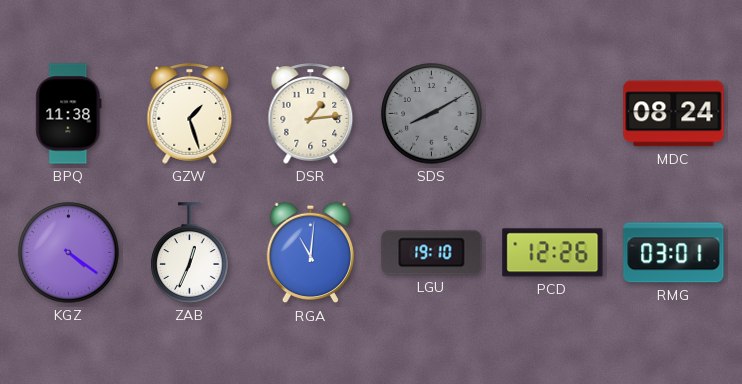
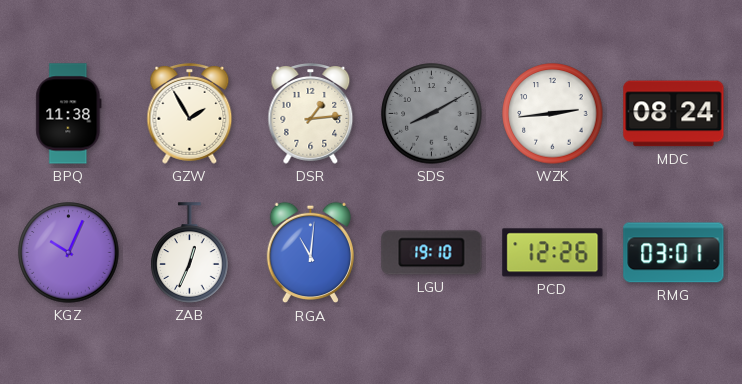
GZW: 1:27 -> 1:55 (190, 114)
WZK: none -> 2:44 (553, 114)
KGZ: 4:21 -> 10:04 (69, 253)
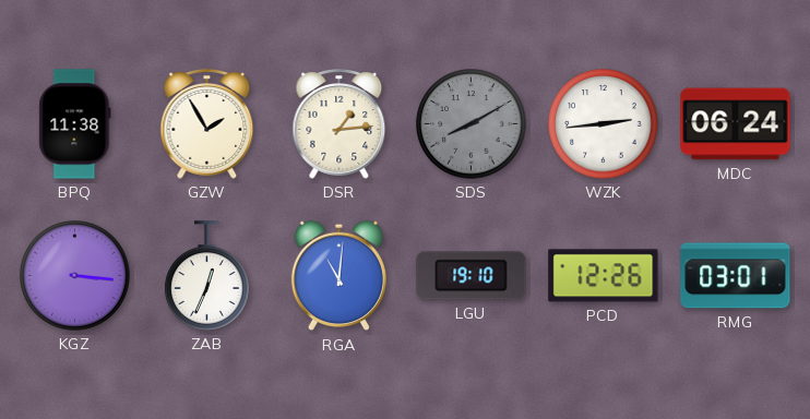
MDC: 08:24 -> 06:24 (736, 124)
KGZ: 10:04 -> 3:16 (75, 276)
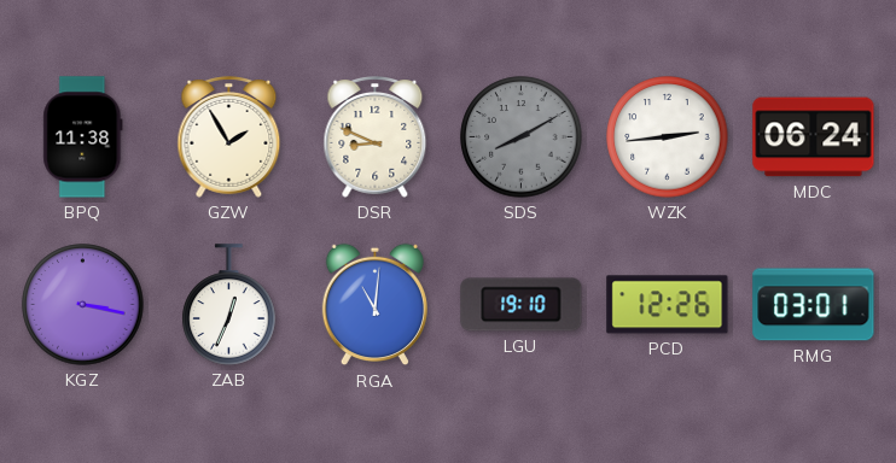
DSR: 1:14 -> 8:49 (376, 137)
KGZ: 3:16 -> 3:17 (83, 305)
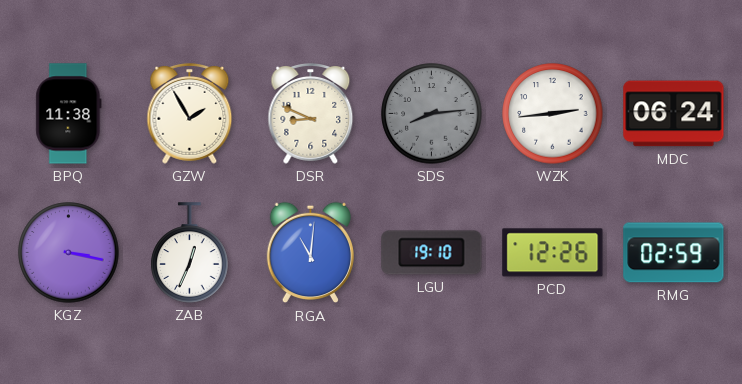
SDS: 8:10 -> 8:14 (432, 114)
RMG: 03:01 -> 02:59 (674, 253)
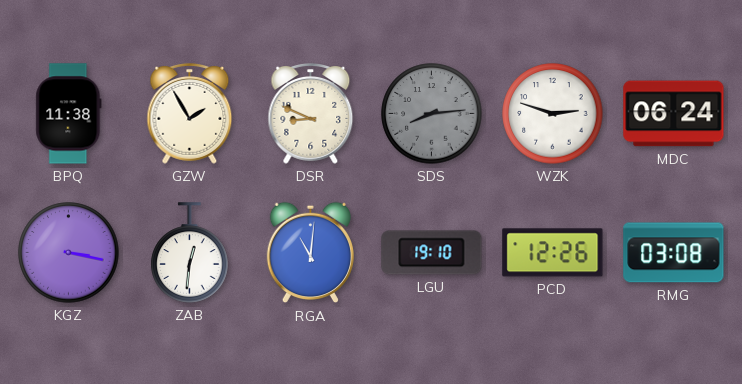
WZK: 2:44 -> 2:48 (553, 114)
ZAB: 12:34 -> 12:31 (190, 253)
RMG: 02:59 -> 03:08 (674, 253)
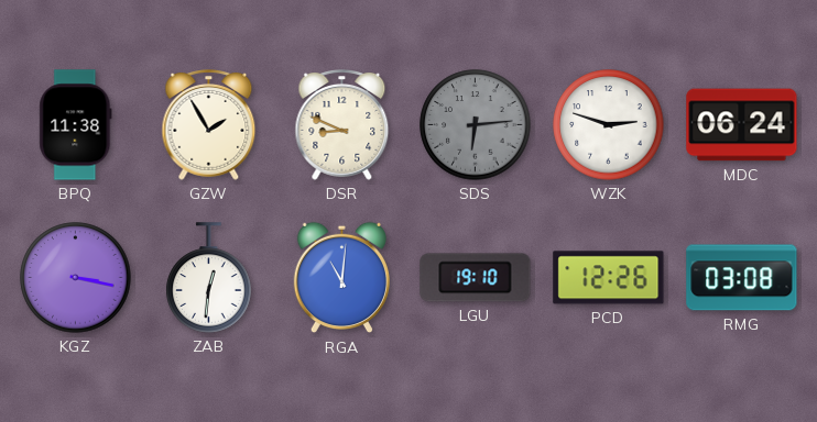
SDS: 8:14 -> 6:14 (476, 125)
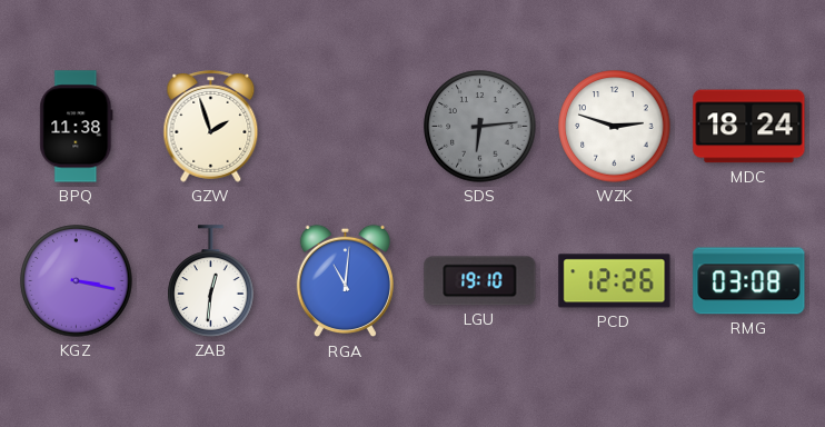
GZW: 1:55 -> 1:57 (211, 127)
DSR: 8:49 -> none (342, 125)
MDC: 06:24 -> 18:24 (749, 127)
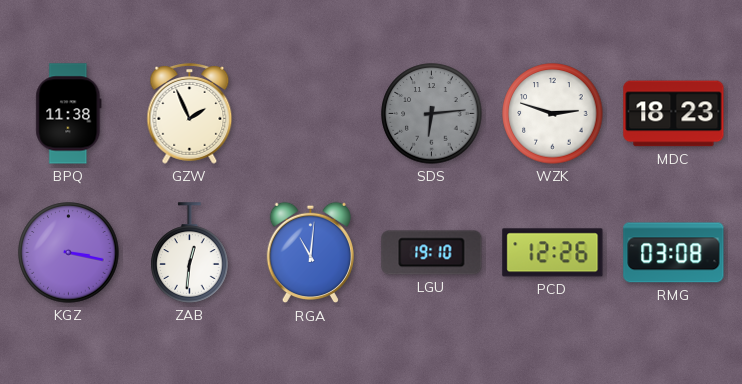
GZW: 1:57 -> 1:56 (190, 114)
MDC: 18:24 -> 18:23 (674, 114)
